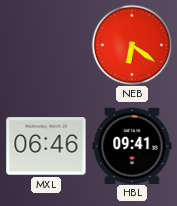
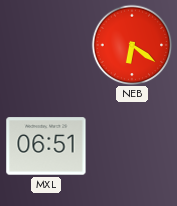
MXL: 06:46 -> 06:51 (46, 146)
HBL: 09:41 -> none (132, 145)
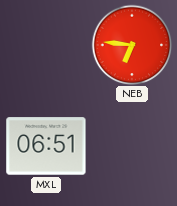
NEB: 6:21 -> 6:46 (132, 45)
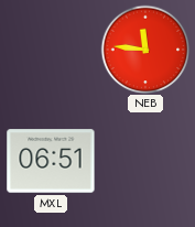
NEB: 6:46 -> 11:46 (145, 50)
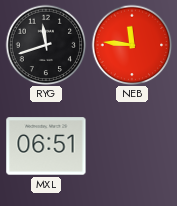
RYG: none -> 11:42 (46, 45)
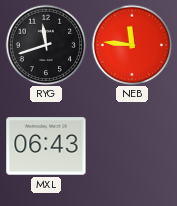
MXL: 06:51 -> 06:43 (46, 146)
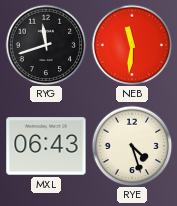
NEB: 11:46 -> 11:31 (132, 45)
RYE: none -> 4:27 (132, 146)
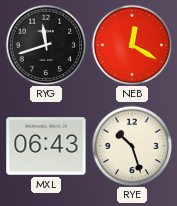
NEB: 11:31 -> 12:20 (132, 45)
RYE: 4:27 -> 10:27 (132, 146)
